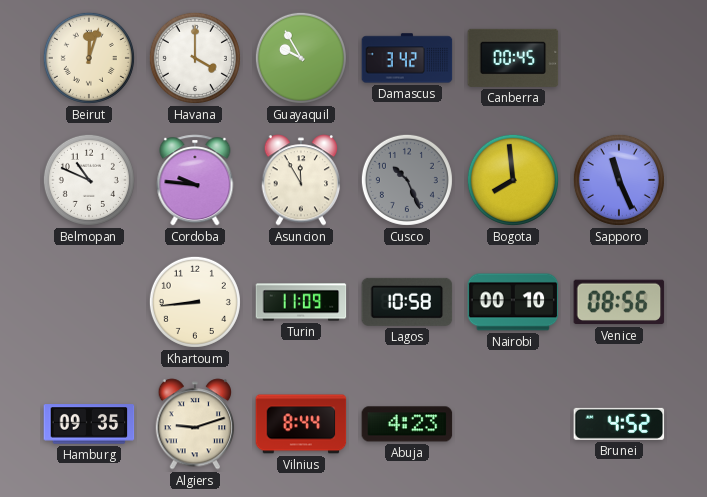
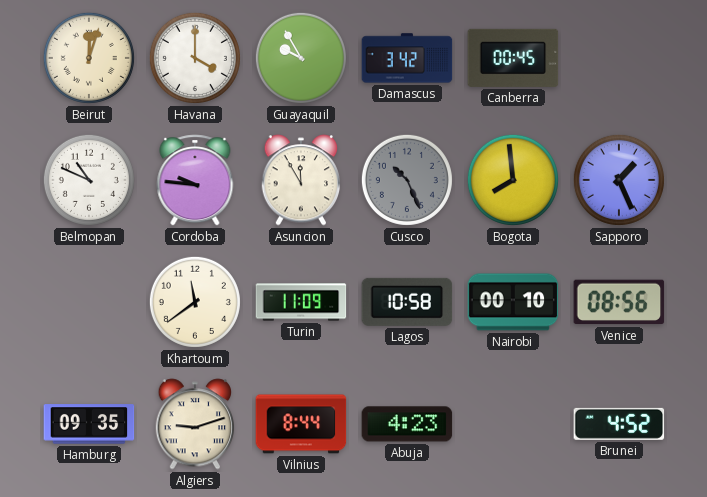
Sapporo: 11:26 -> 1:26 (619, 180)
Khartoum: 8:44 -> 11:39 (195, 302)
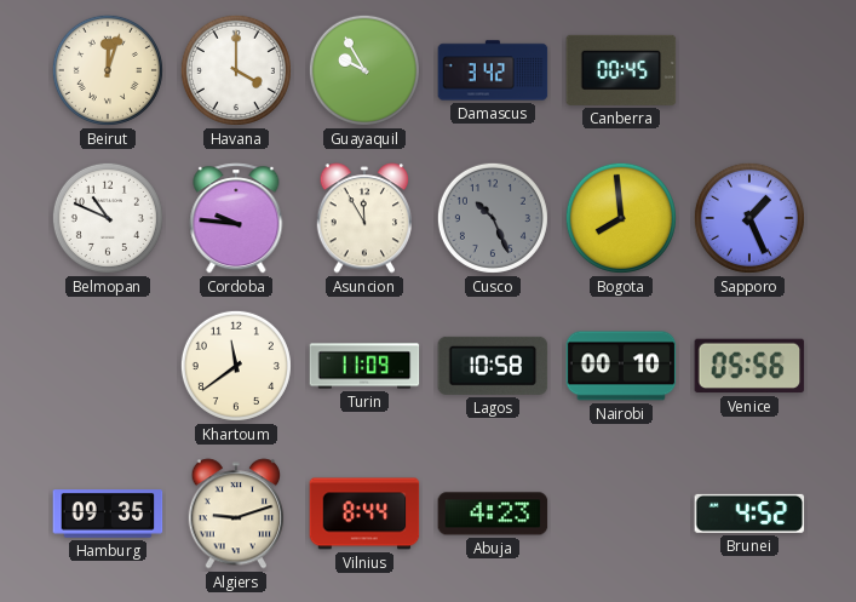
Venice: 08:56 -> 05:56 (749, 366)
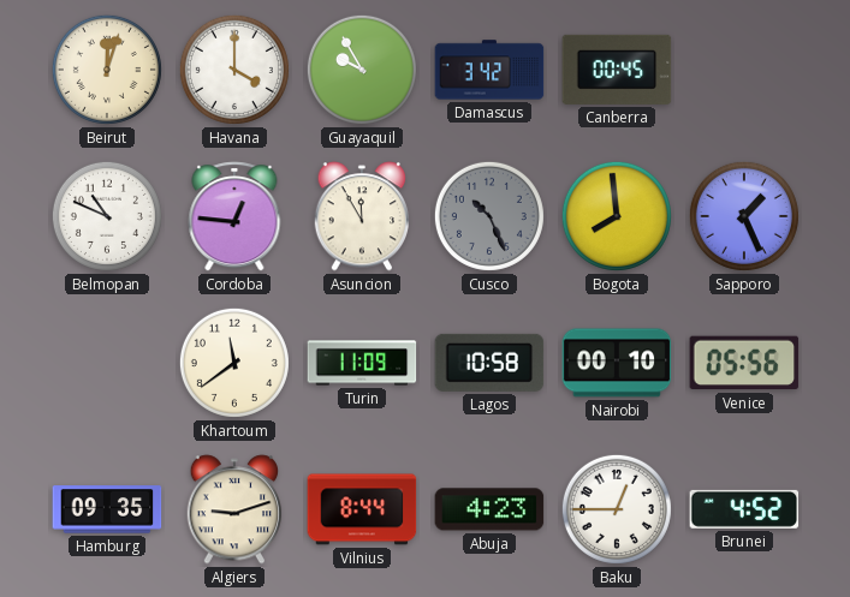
Cordoba: 9:46 -> 12:46 (234, 216)
Baku: none -> 12:45 (617, 509)
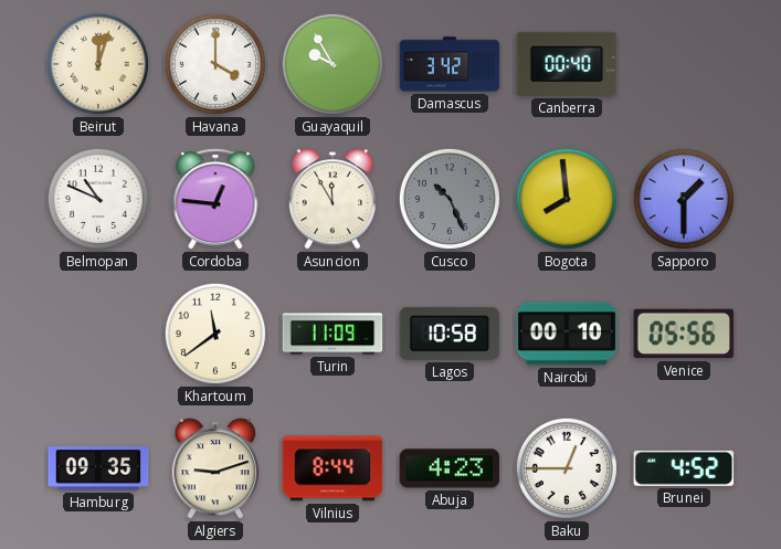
Canberra: 00:45 -> 00:40 (567, 64)
Sapporo: 1:26 -> 1:30 (684, 199)
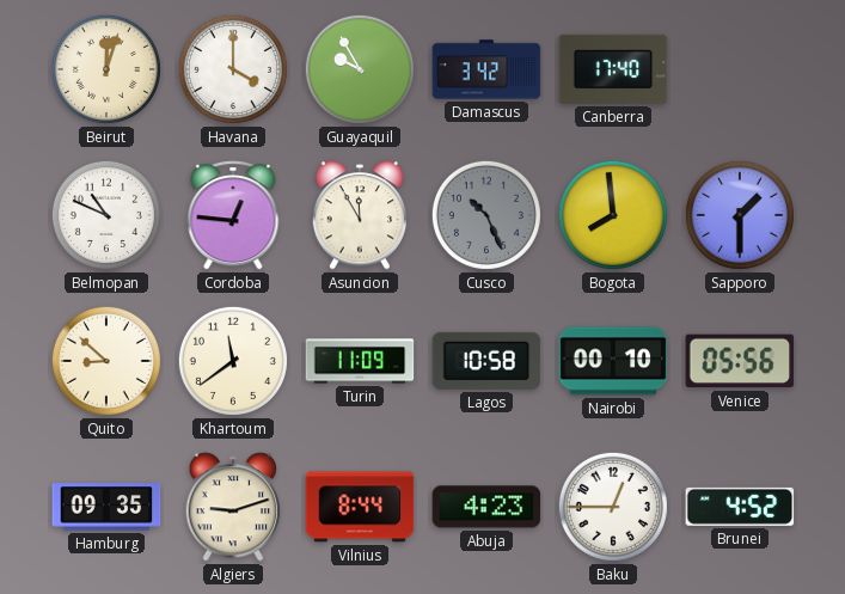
Canberra: 00:40 -> 17:40 (613, 69)
Quito: none -> 8:52 (106, 361)
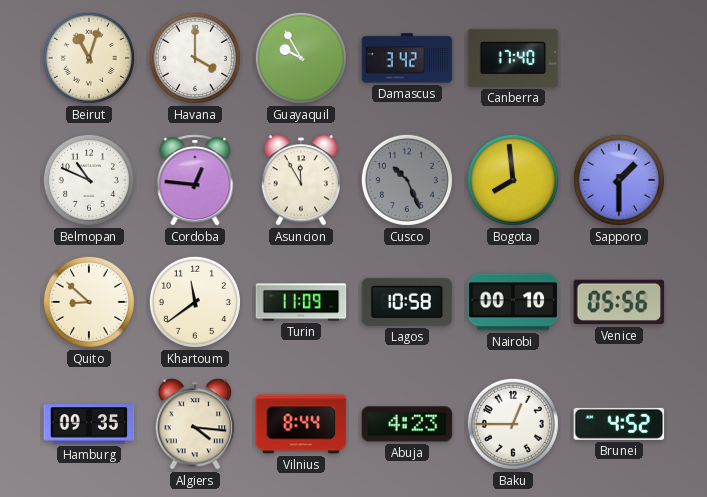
Beirut: 12:03 -> 11:03 (89, 58)
Algiers: 9:12 -> 4:16 (195, 424)
